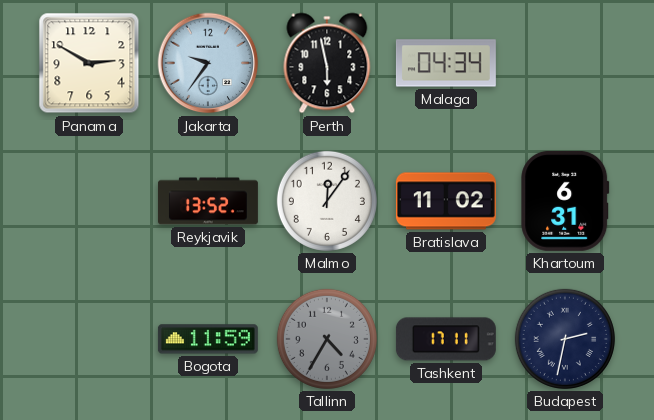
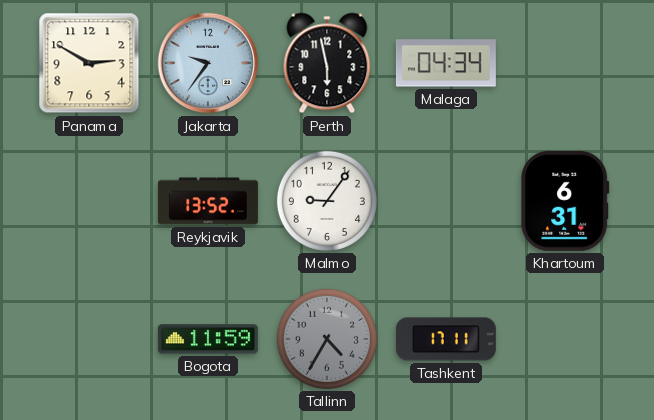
Malmo: 12:06 -> 9:06 (327, 201)
Bratislava: 11:02 -> none (446, 201)
Budapest: 2:32 -> none (565, 339)
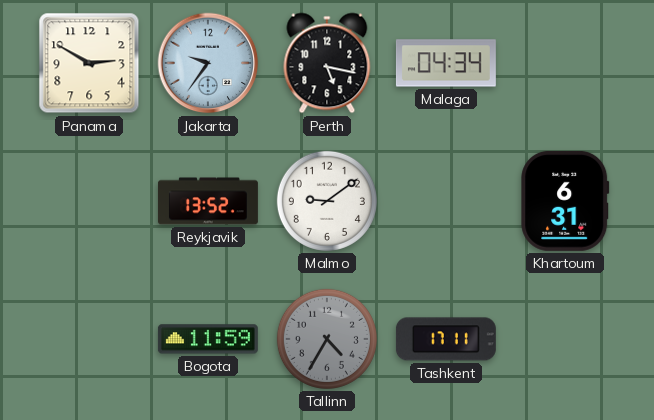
Perth: 5:58 -> 5:17 (327, 63)
Malmo: 9:06 -> 9:09 (327, 201)
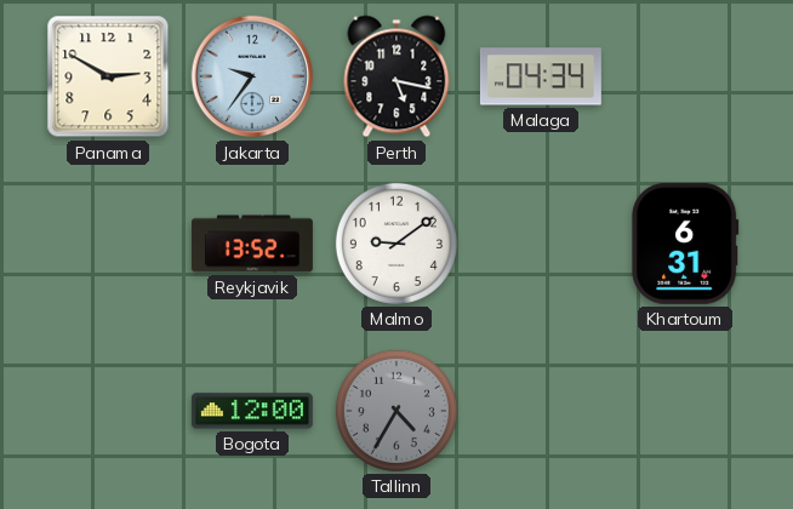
Bogota: 11:59 -> 12:00 (252, 411)
Tashkent: 17:11 -> none (446, 339)
